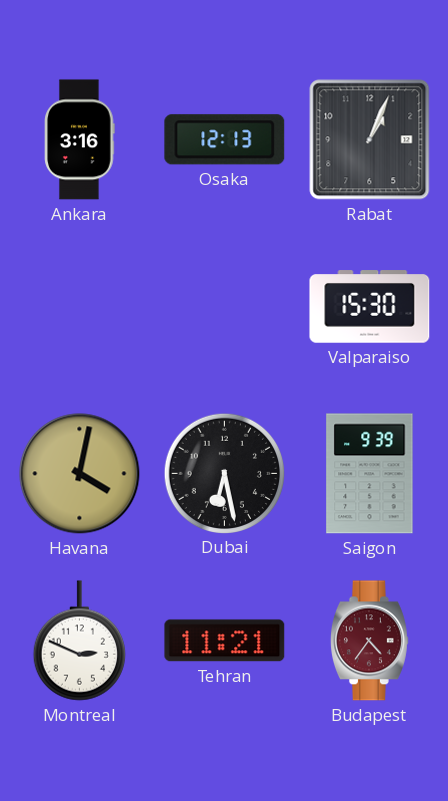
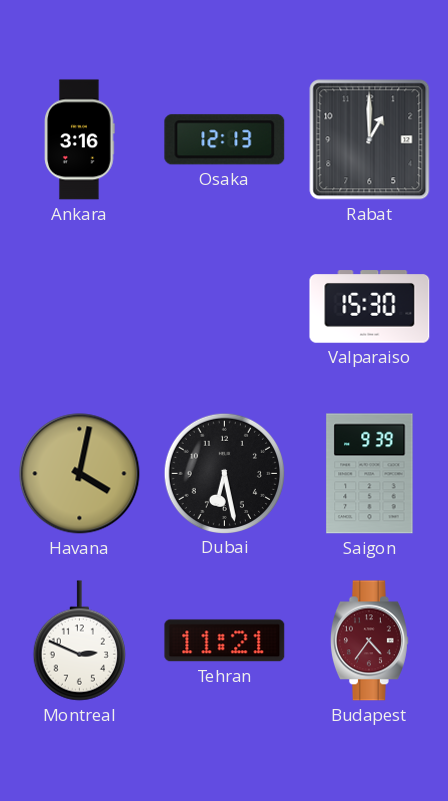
Rabat: 1:04 -> 1:00 (370, 140)
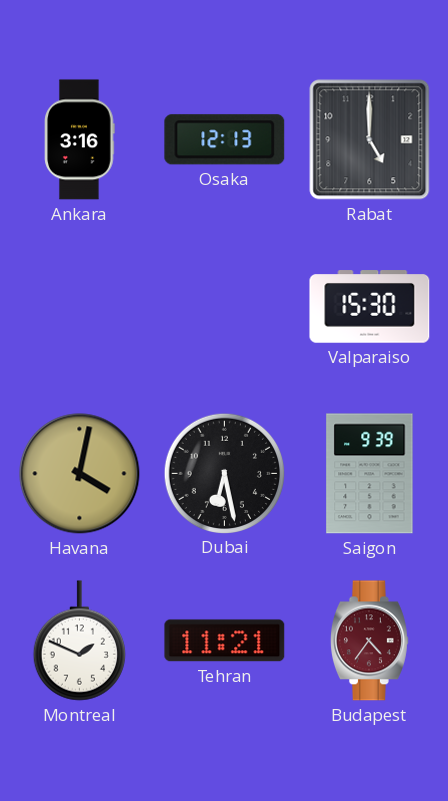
Rabat: 1:00 -> 5:00 (370, 140)
Montreal: 2:49 -> 1:49 (79, 641)
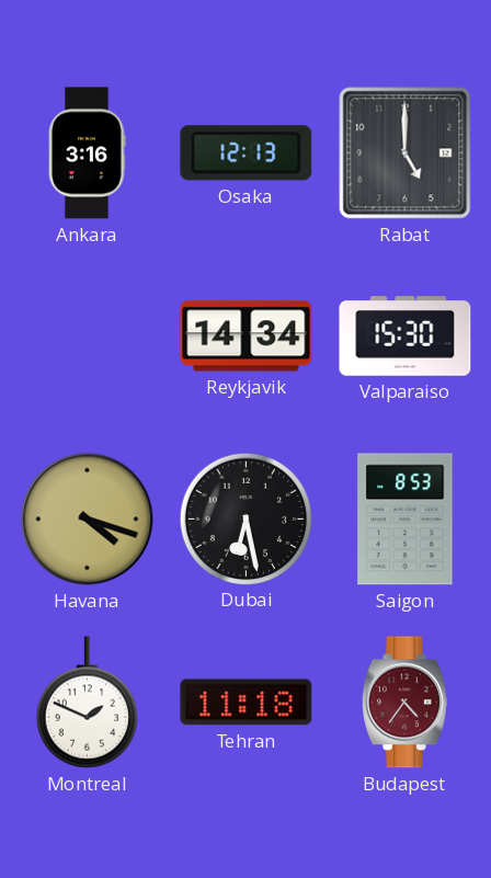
Reykjavik: none -> 14:34 (247, 337)
Havana: 4:02 -> 4:18 (88, 520)
Saigon: 9:39 -> 8:53 (406, 520)
Tehran: 11:21 -> 11:18 (247, 703)
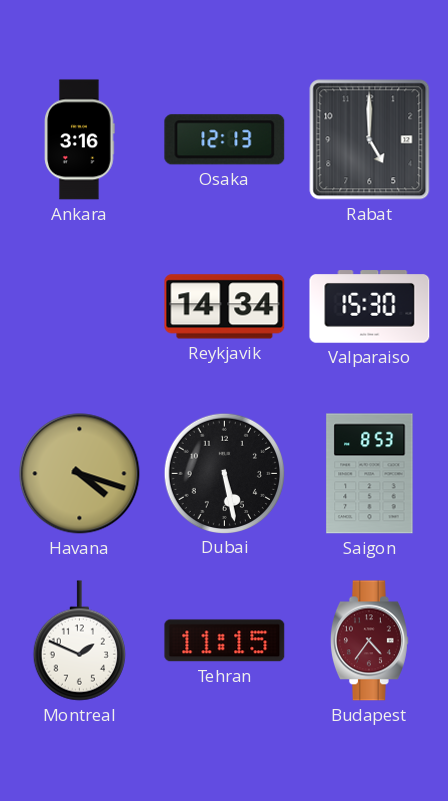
Dubai: 6:28 -> 5:28 (224, 473)
Tehran: 11:18 -> 11:15 (225, 641)
